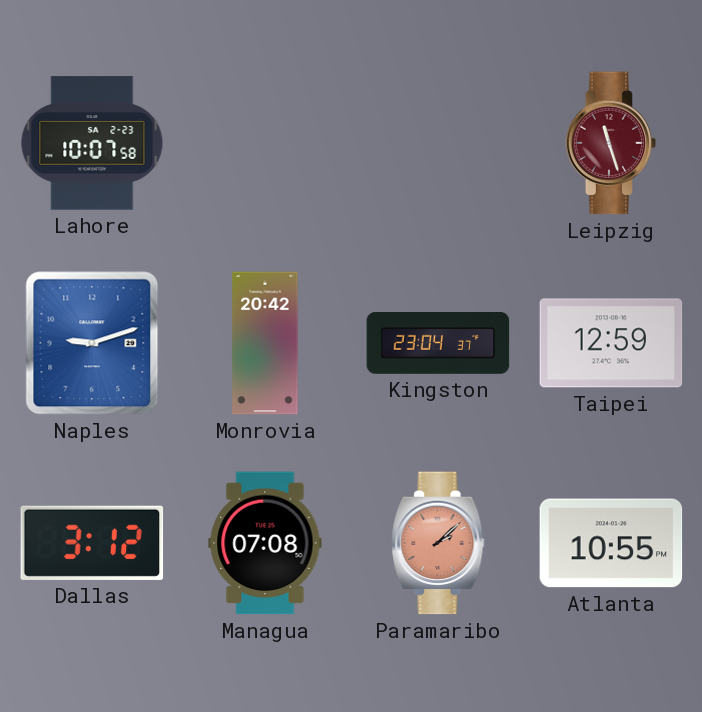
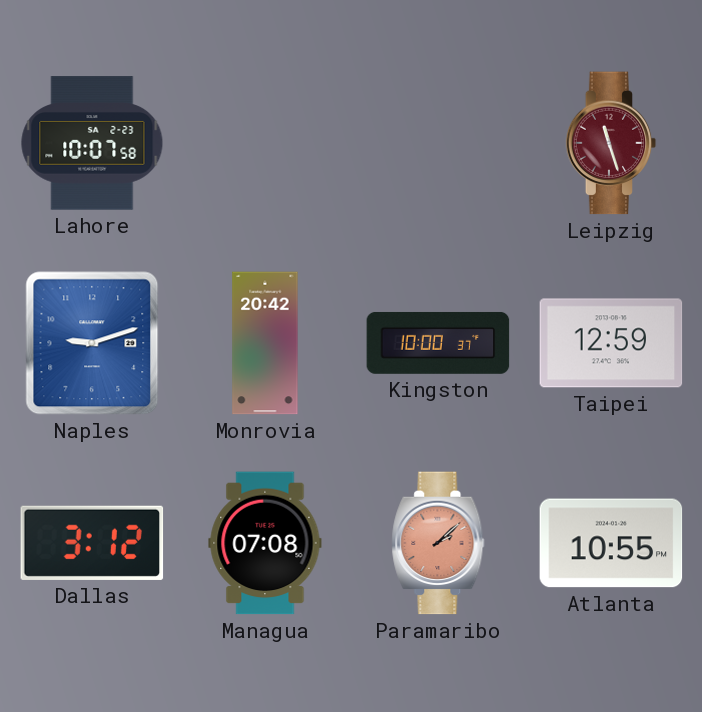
Kingston: 23:04 -> 10:00 (438, 343)
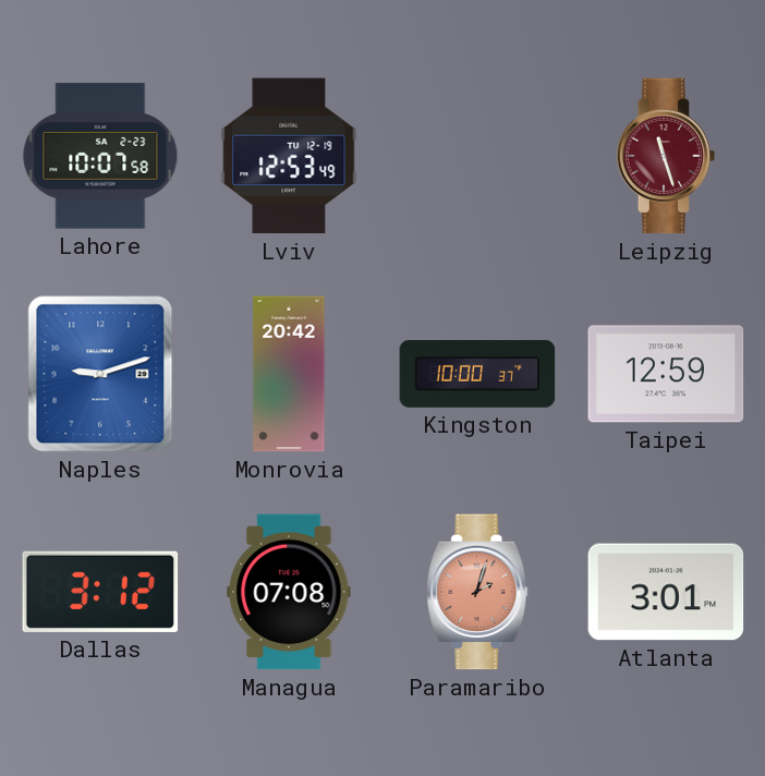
Lviv: none -> 12:53 (289, 156)
Paramaribo: 2:08 -> 2:03 (477, 592)
Atlanta: 10:55 -> 3:01 (666, 592)
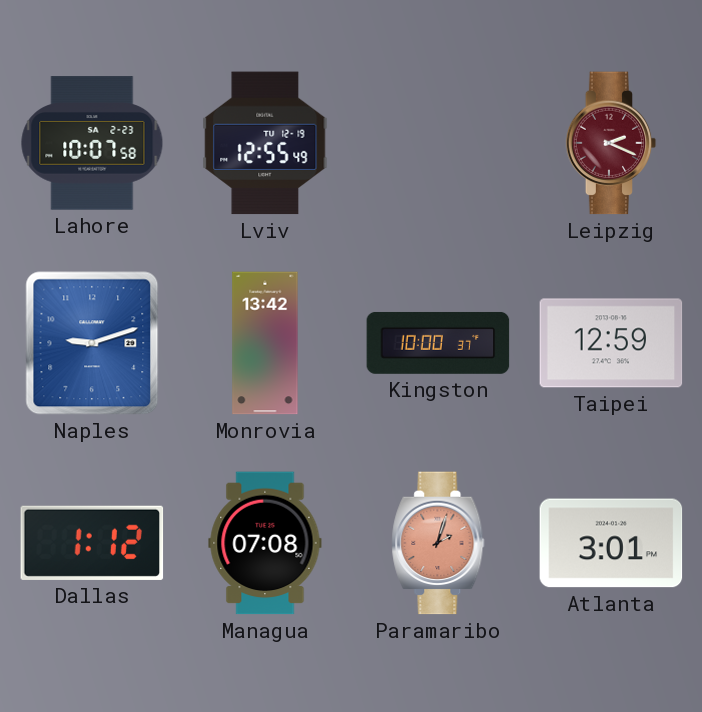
Lviv: 12:53 -> 12:55 (265, 143)
Leipzig: 11:27 -> 2:19 (611, 143)
Monrovia: 20:42 -> 13:42 (265, 343)
Dallas: 3:12 -> 1:12 (92, 543)
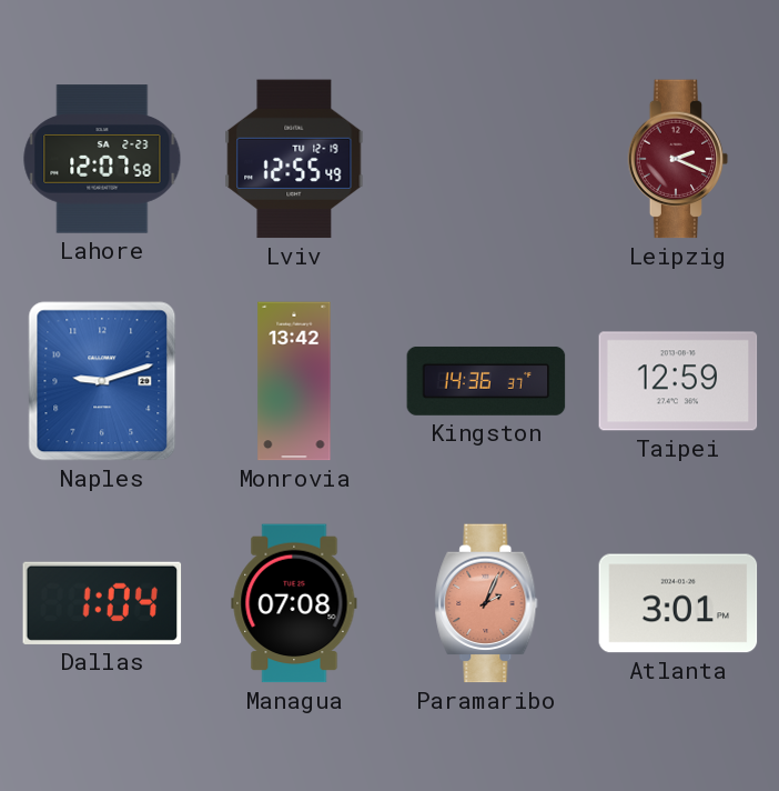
Lahore: 10:07 -> 12:07 (102, 159)
Kingston: 10:00 -> 14:36 (486, 381)
Dallas: 1:12 -> 1:04 (102, 603)
Paramaribo: 2:03 -> 2:04 (486, 603)
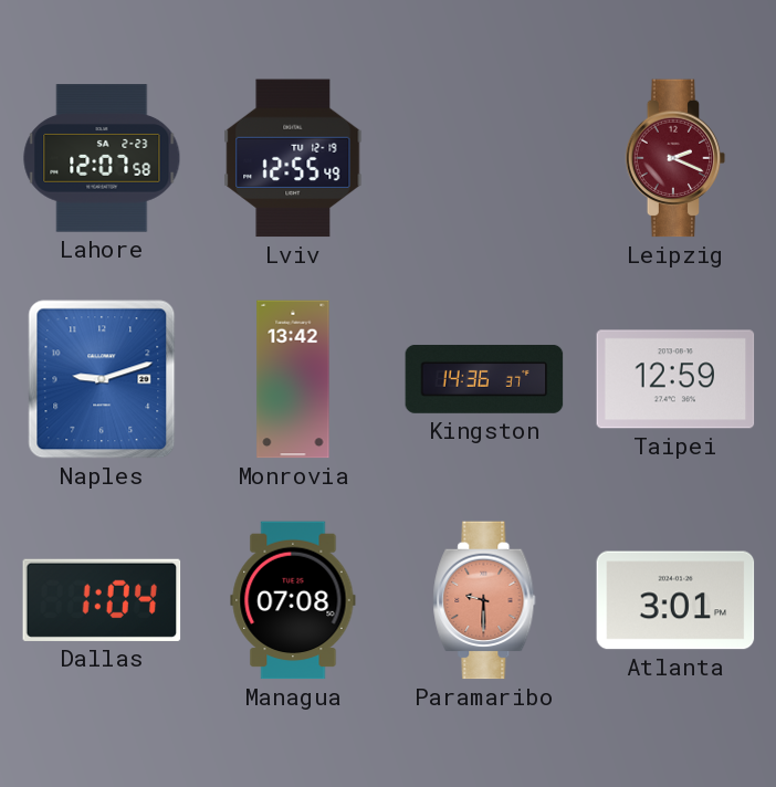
Paramaribo: 2:04 -> 9:30 (484, 600)
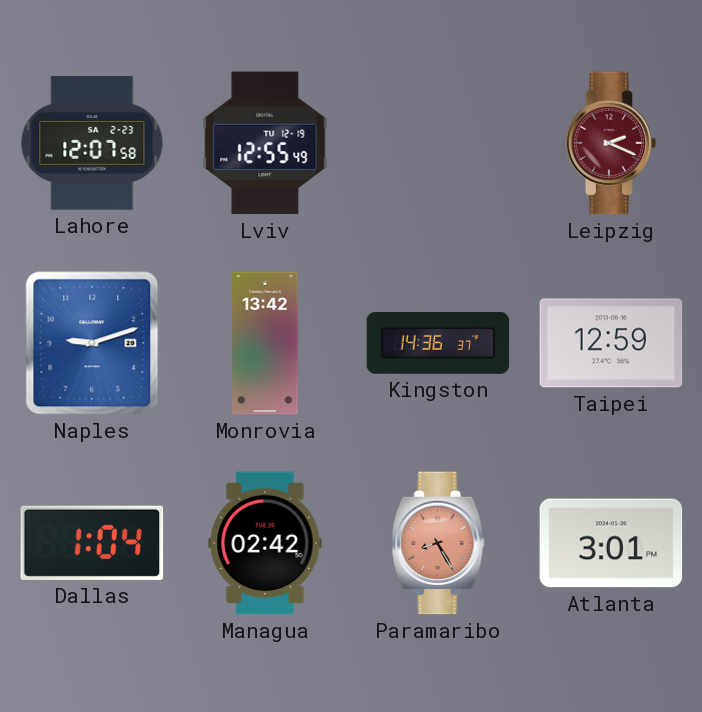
Managua: 07:08 -> 02:42 (265, 543)
Paramaribo: 9:30 -> 8:25 (438, 543)
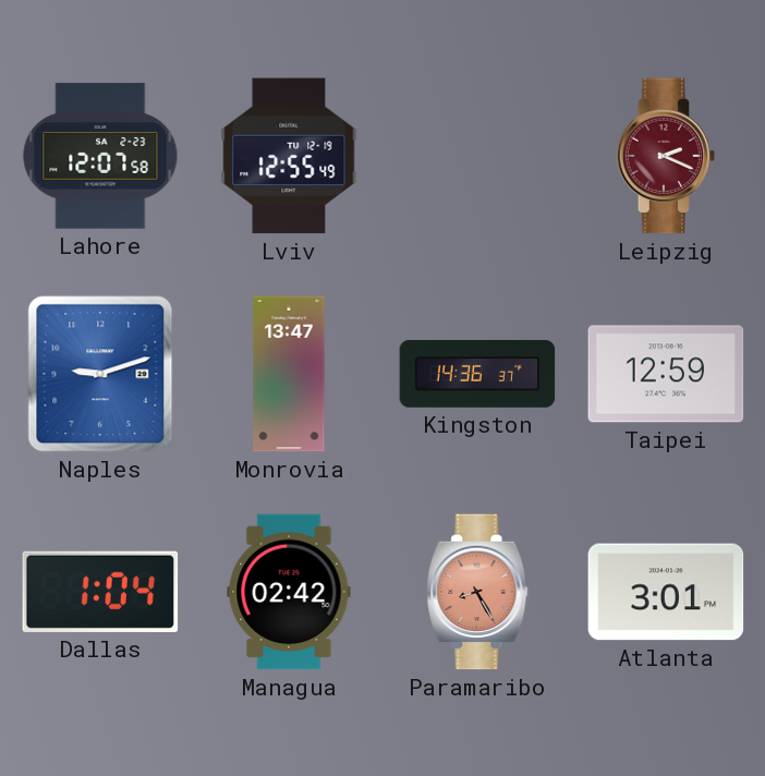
Monrovia: 13:42 -> 13:47 (289, 374)
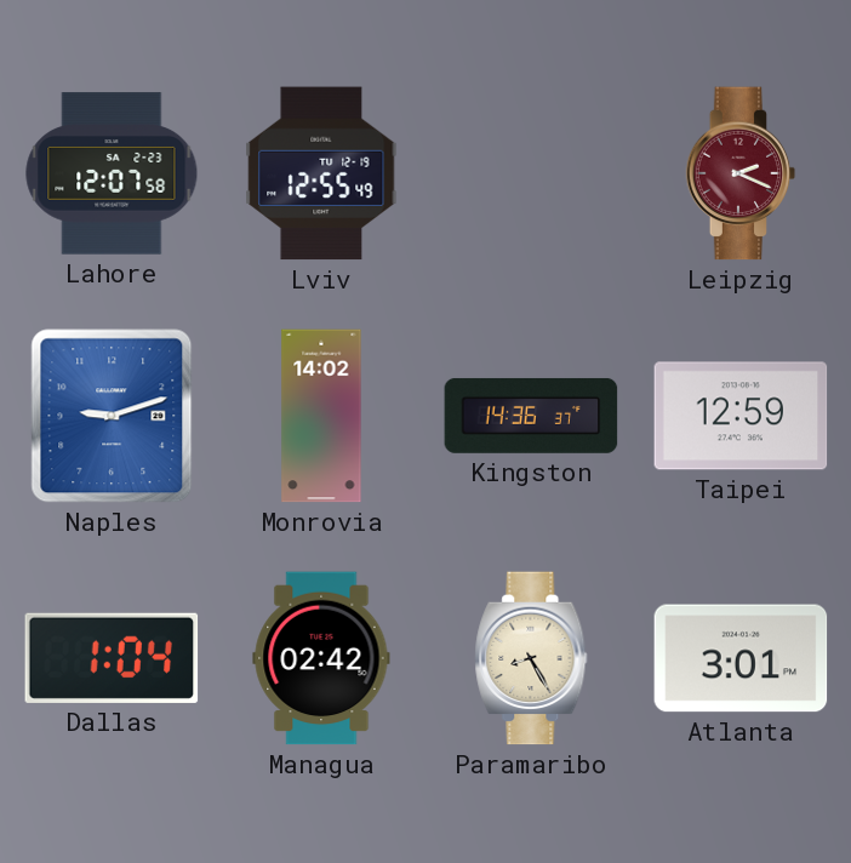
Monrovia: 13:47 -> 14:02 (321, 416)
Paramaribo dial: salmon -> cream (531, 658)
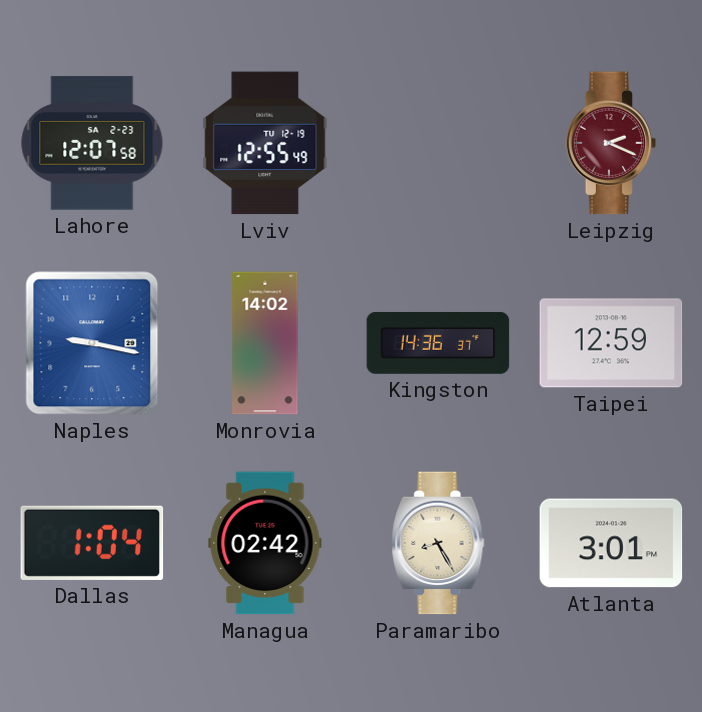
Naples: 9:12 -> 9:17 (92, 343)
